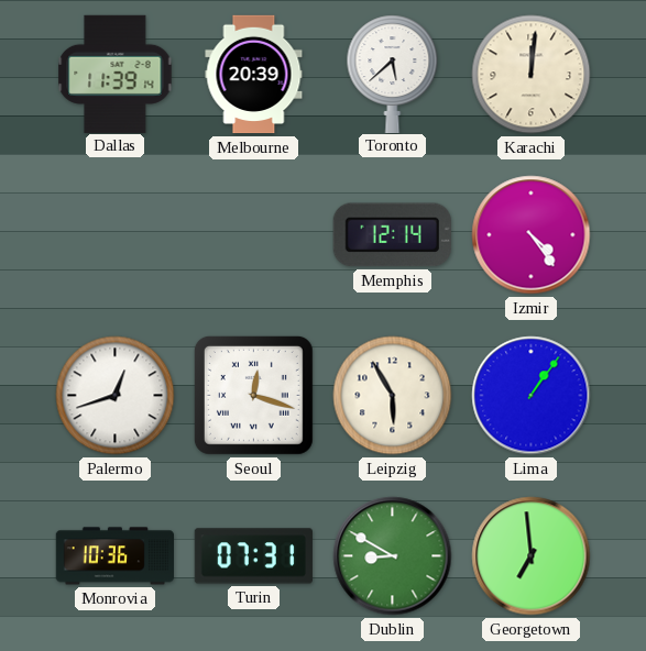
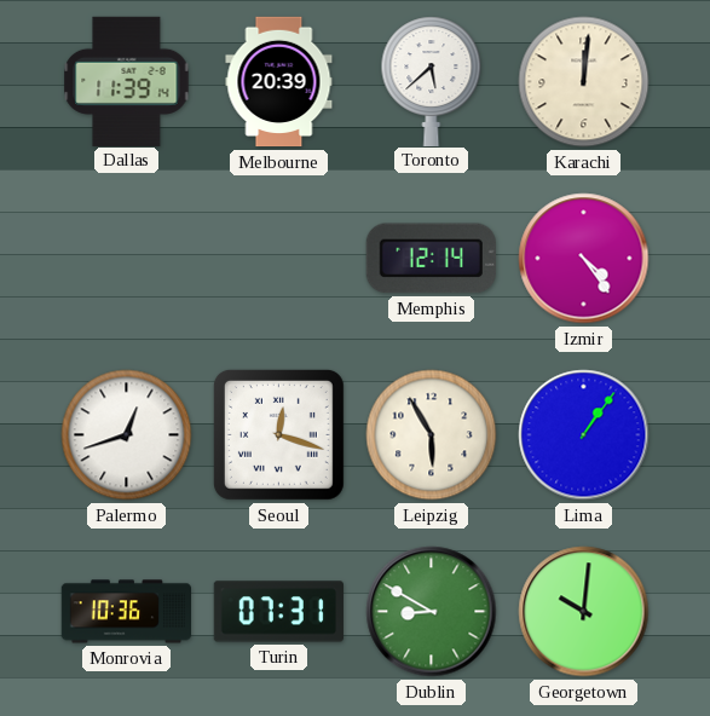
Georgetown: 6:59 -> 10:01 (584, 612)
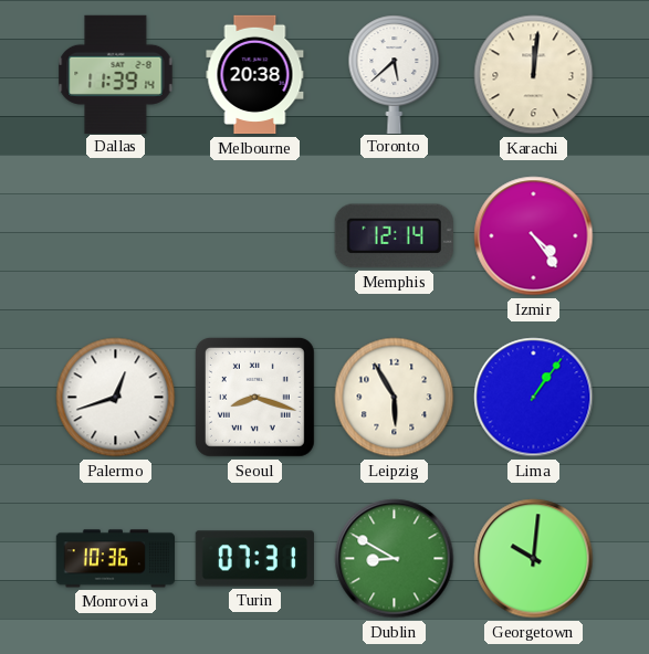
Melbourne: 20:39 -> 20:38 (255, 75)
Seoul: 12:18 -> 8:18 (254, 397)
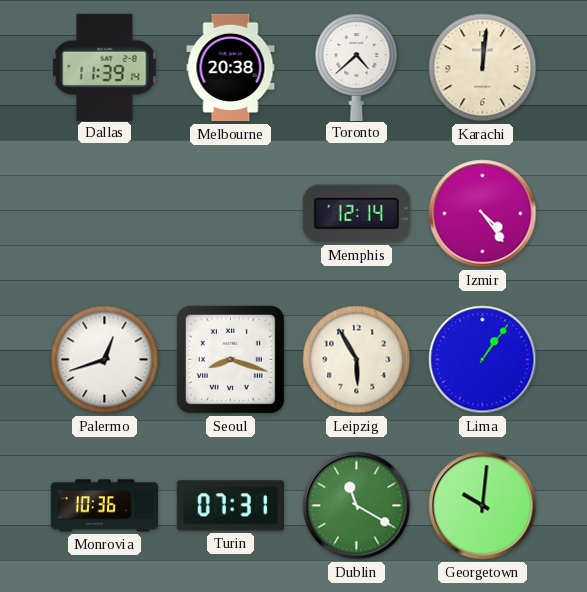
Toronto: 5:38 -> 4:38 (357, 67)
Dublin: 8:50 -> 11:20 (357, 506)
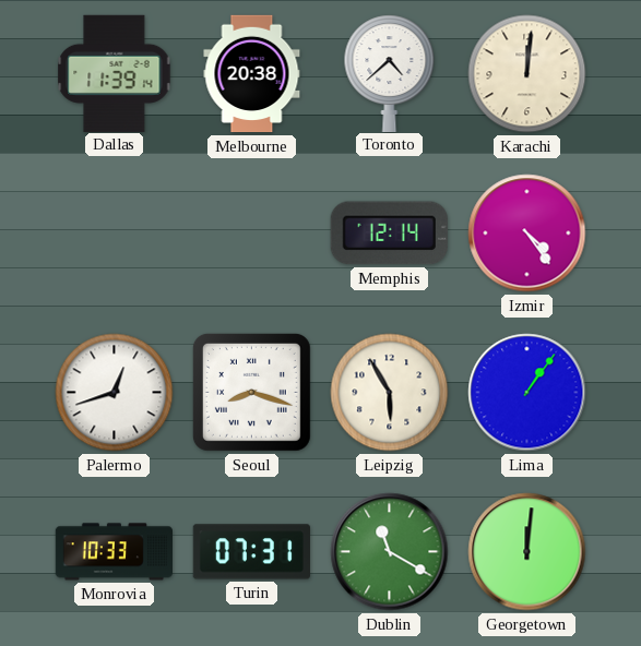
Monrovia: 10:36 -> 10:33 (114, 552)
Georgetown: 10:01 -> 12:01 (527, 552)
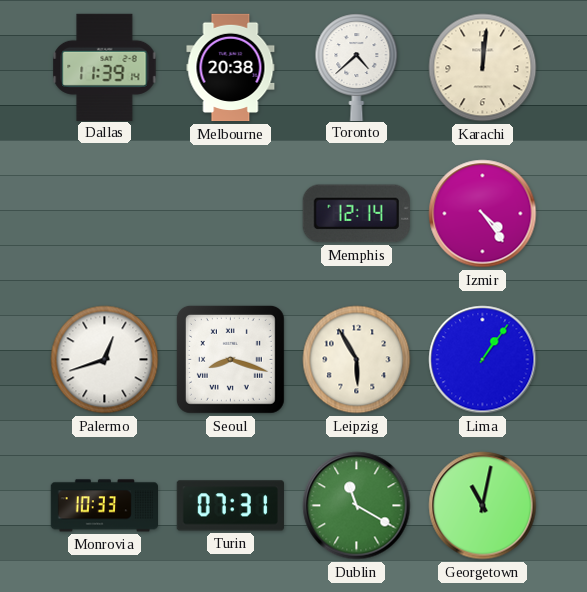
Georgetown: 12:01 -> 11:02 (483, 506)
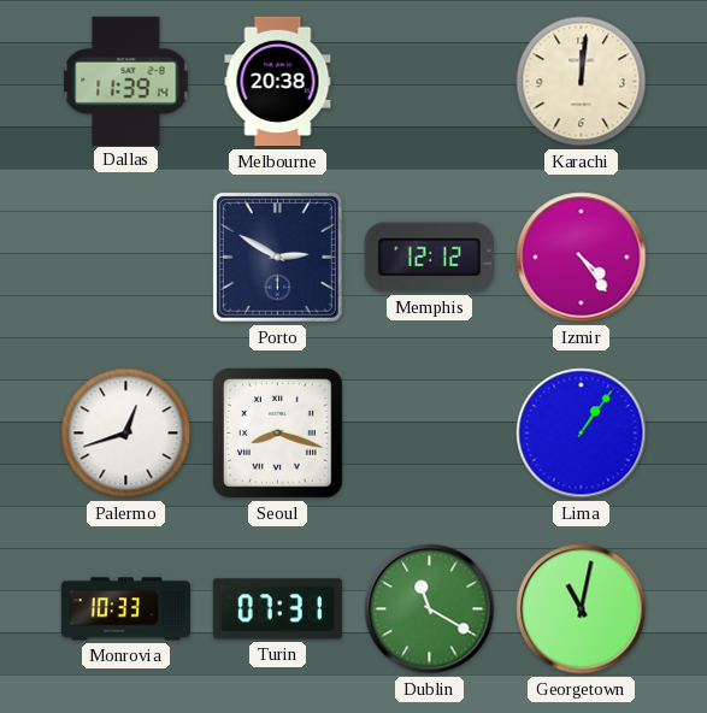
Toronto: 4:38 -> none (357, 67)
Porto: none -> 2:50 (277, 257)
Memphis: 12:14 -> 12:12 (429, 258)
Leipzig: 5:55 -> none (357, 360)
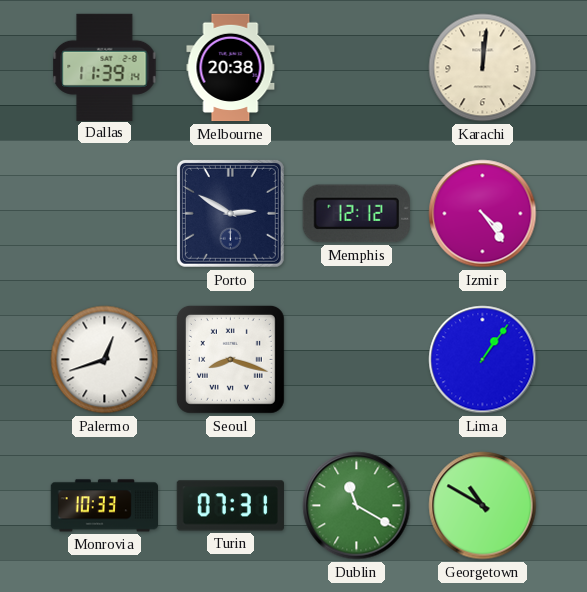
Georgetown: 11:02 -> 10:50 (483, 506)
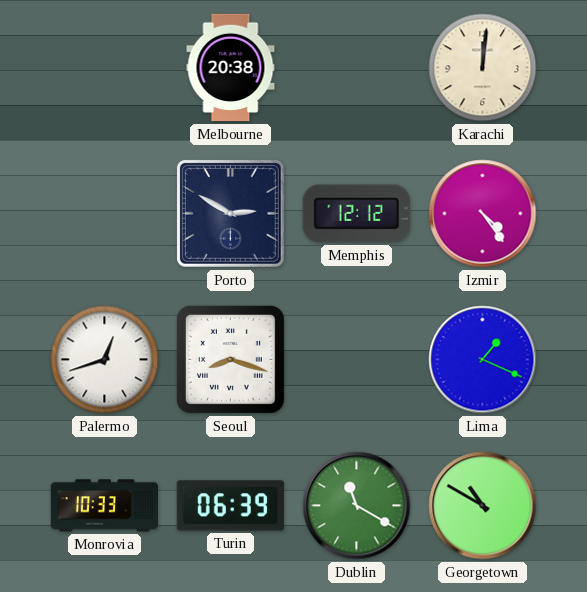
Dallas: 11:39 -> none (105, 67)
Lima: 1:06 -> 1:19 (483, 360)
Turin: 07:31 -> 06:39 (230, 506)
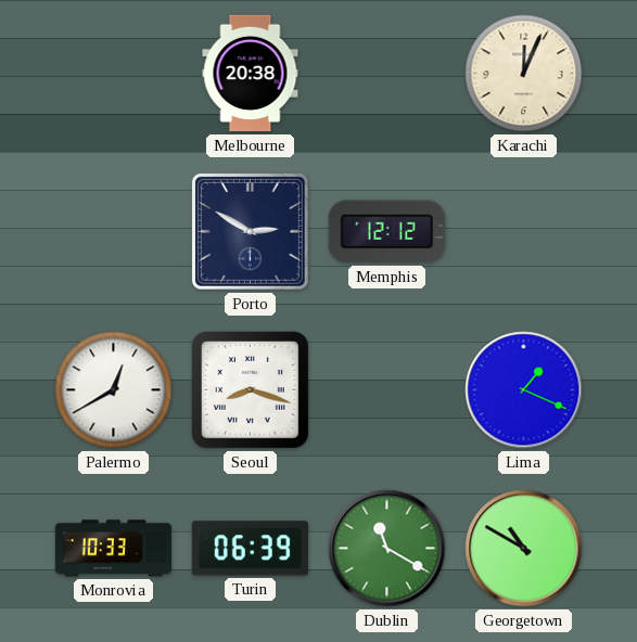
Karachi: 12:01 -> 12:04 (524, 74)
Izmir: 4:24 -> none (483, 214)
Palermo: 12:42 -> 12:40 (114, 390)
